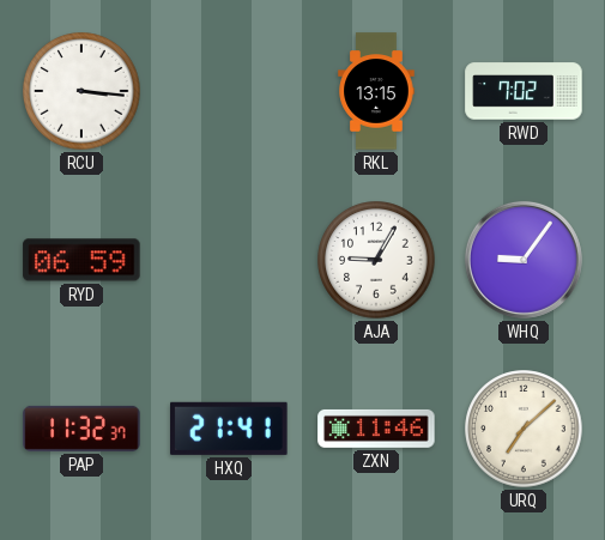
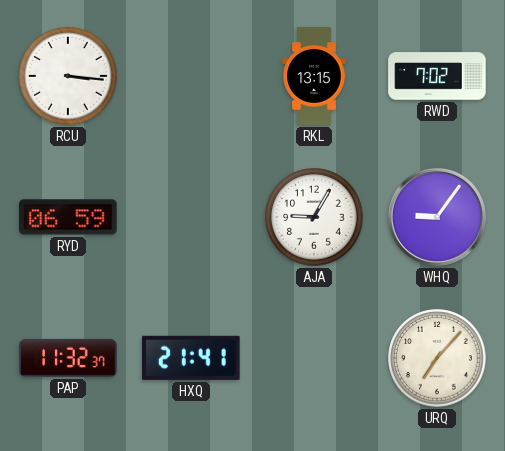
ZXN: 11:46 -> none (376, 429)
URQ: 7:08 -> 7:07 (437, 358)
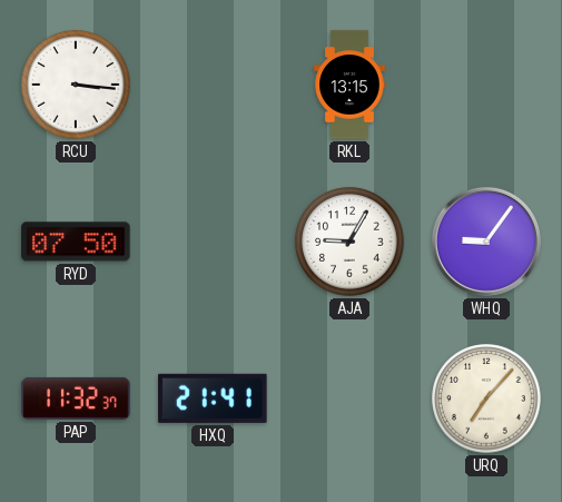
RWD: 7:02 -> none (437, 76)
RYD: 06:59 -> 07:50 (76, 242)
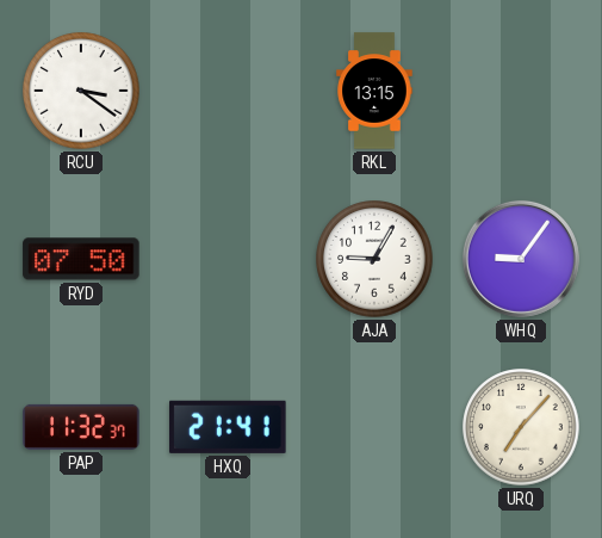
RCU: 3:16 -> 3:21 (81, 91)
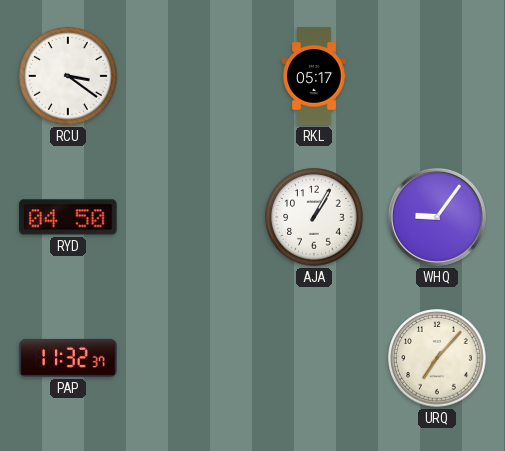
RKL: 13:15 -> 05:17 (314, 76)
RYD: 07:50 -> 04:50 (68, 217)
AJA: 9:05 -> 1:05 (314, 217)
HXQ: 21:41 -> none (228, 427)
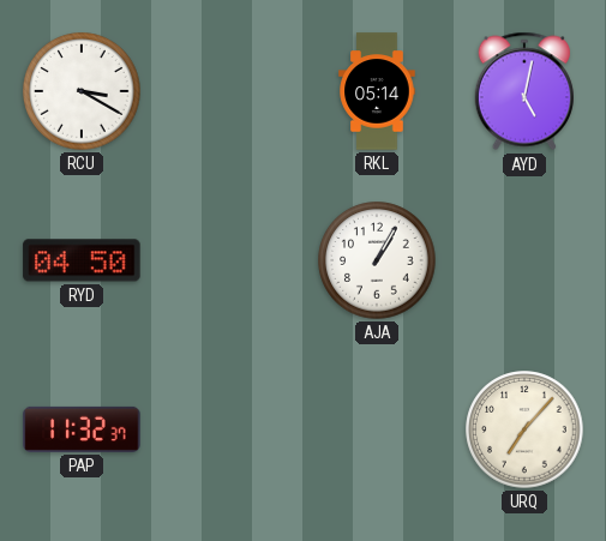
RCU: 3:21 -> 3:20 (82, 91)
RKL: 05:17 -> 05:14 (377, 91)
AYD: none -> 5:02 (524, 91)
WHQ: 9:06 -> none (437, 217)
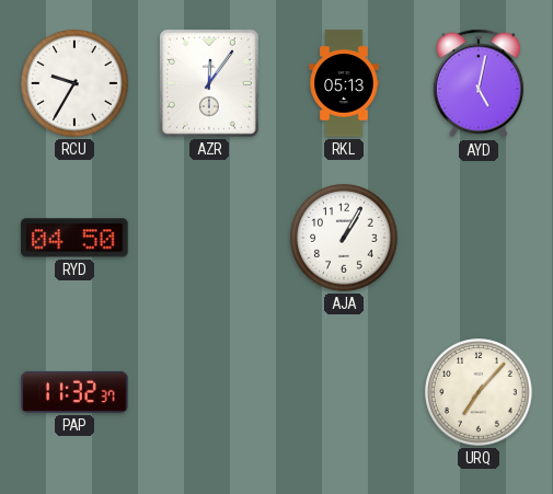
RCU: 3:20 -> 9:35 (74, 83)
AZR: none -> 12:06 (210, 84)
RKL: 05:14 -> 05:13 (344, 83)
